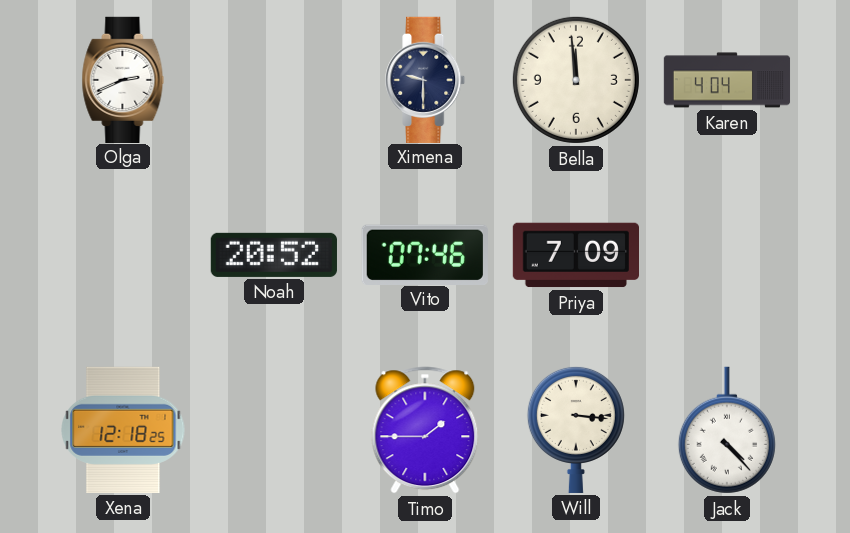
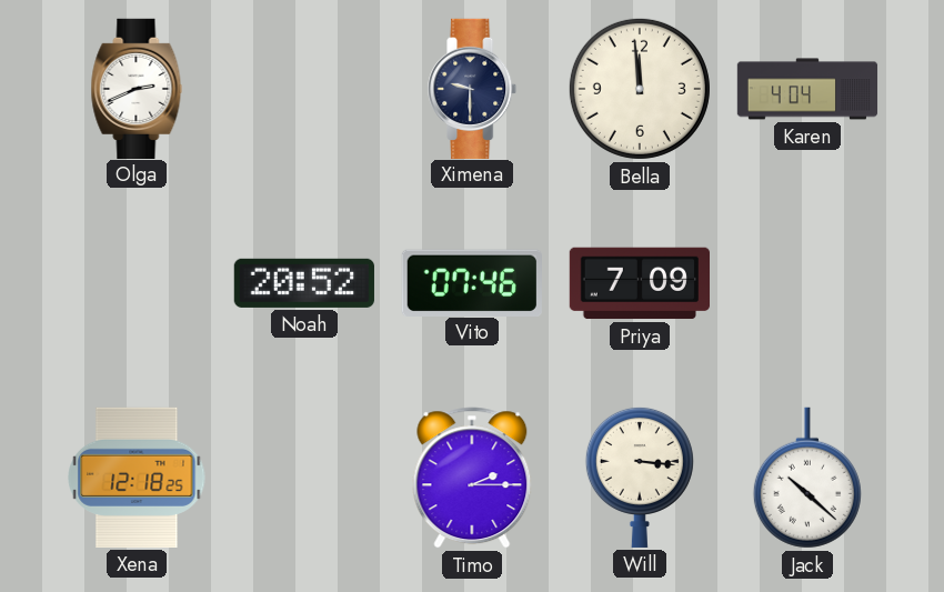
Timo: 1:45 -> 2:15 (472, 478)
Jack: 4:23 -> 10:22 (807, 478)
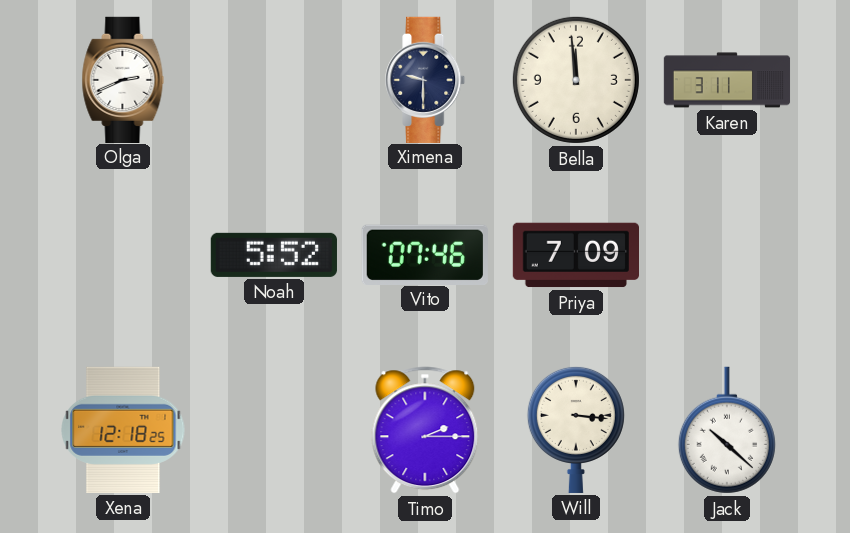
Karen: 4:04 -> 3:11 (727, 80)
Noah: 20:52 -> 5:52 (274, 255)
